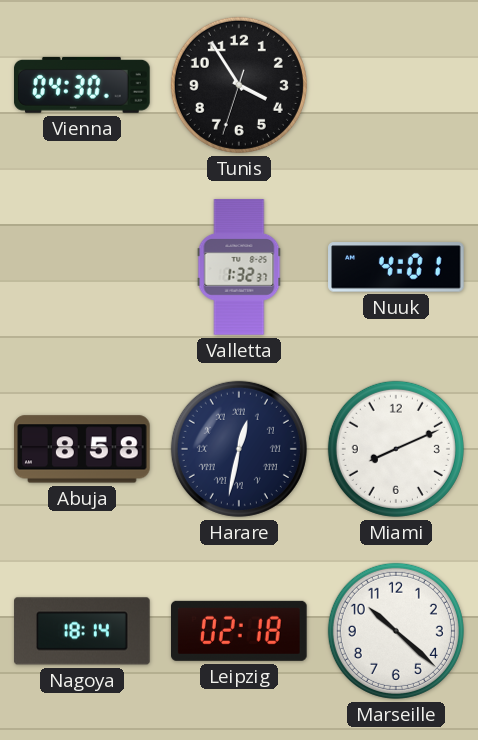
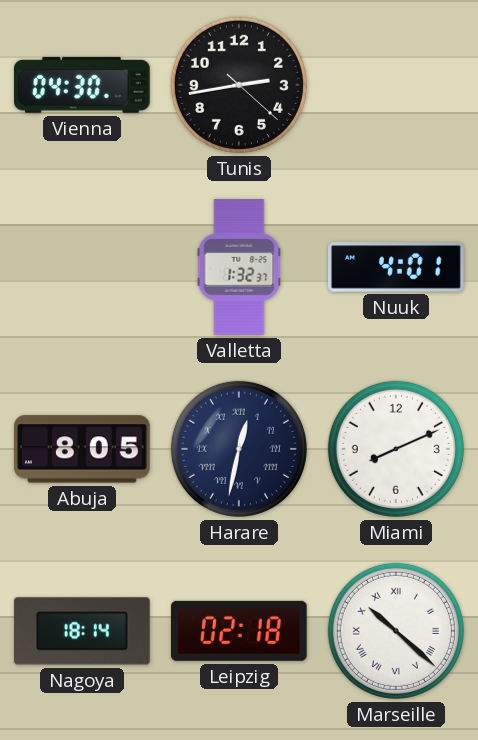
Tunis: 3:54 -> 2:43 (239, 85)
Abuja: 8:58 -> 8:05 (82, 449)
Marseille numerals: Arabic -> Roman (396, 631)
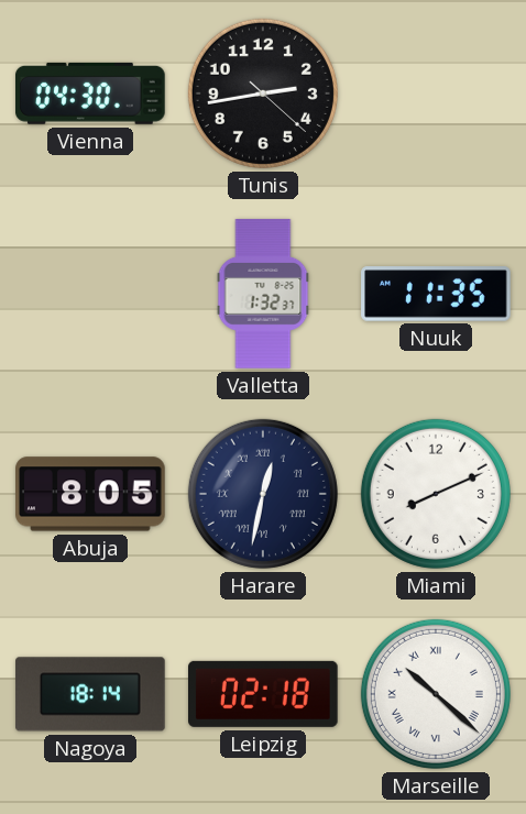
Nuuk: 4:01 -> 11:35 (436, 294)
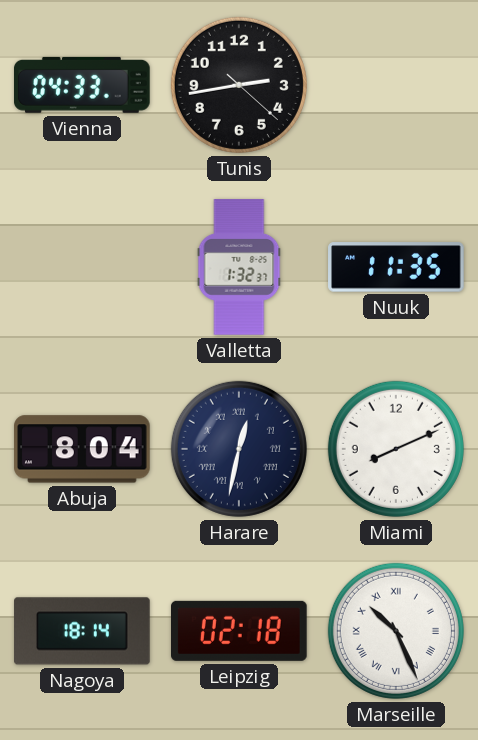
Vienna: 04:30 -> 04:33 (83, 85)
Abuja: 8:05 -> 8:04 (82, 449)
Marseille: 10:22 -> 10:26 (396, 631)
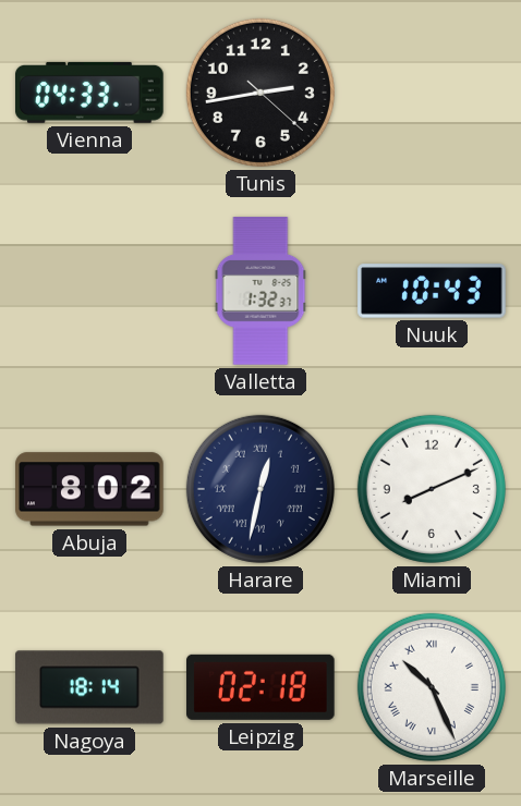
Nuuk: 11:35 -> 10:43 (432, 291)
Abuja: 8:04 -> 8:02 (89, 489)
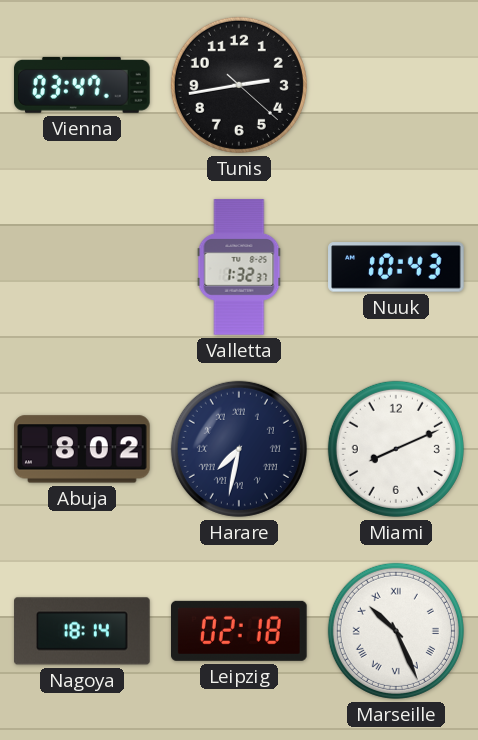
Vienna: 04:33 -> 03:47 (83, 85)
Harare: 12:32 -> 7:32 (239, 449)
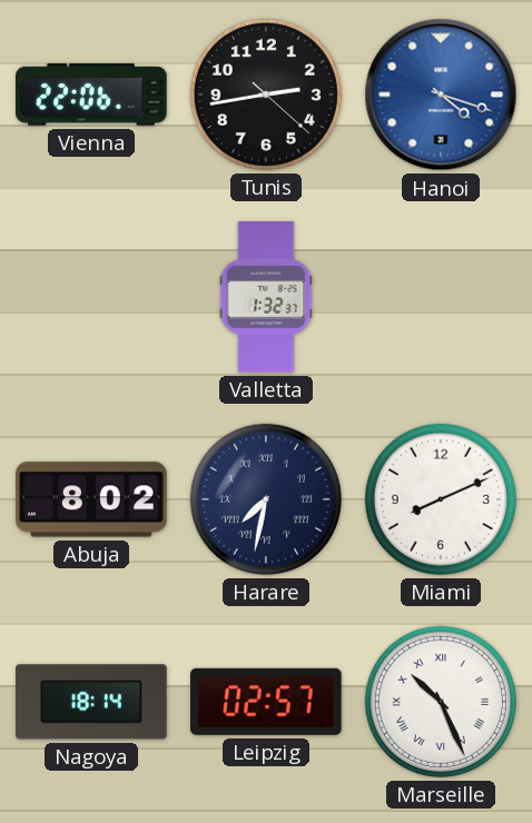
Vienna: 03:47 -> 22:06 (92, 95)
Hanoi: none -> 4:18 (441, 95)
Nuuk: 10:43 -> none (396, 267)
Leipzig: 02:18 -> 02:57 (267, 702)
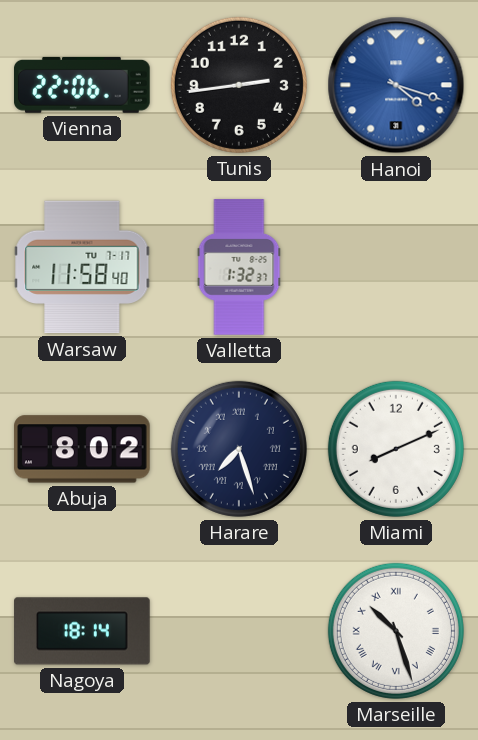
Tunis: 2:43:22 -> 2:43:44 (239, 85)
Warsaw: none -> 11:58 (82, 267)
Harare: 7:32 -> 7:27 (239, 449)
Leipzig: 02:57 -> none (267, 702)
Marseille: 10:26 -> 10:27 (396, 631)
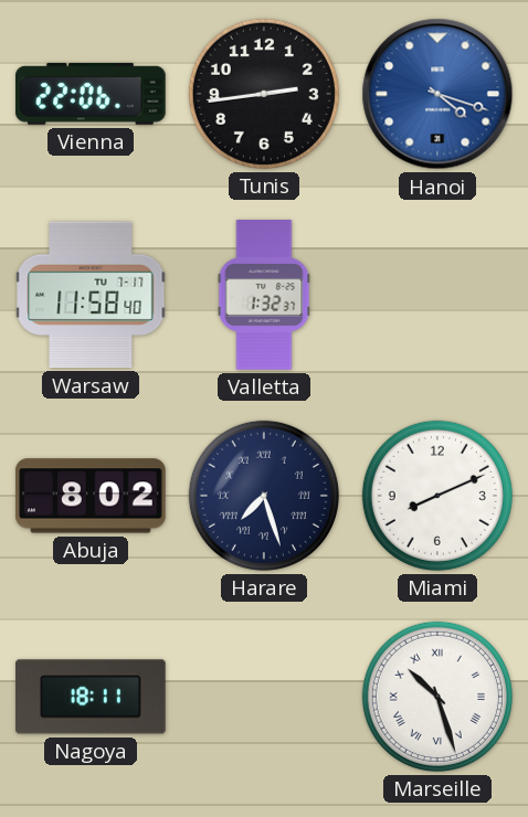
Nagoya: 18:14 -> 18:11 (91, 697)
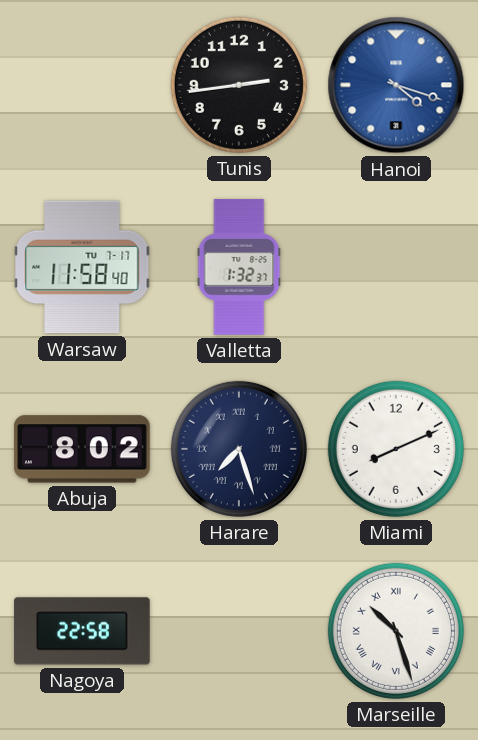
Vienna: 22:06 -> none (92, 94)
Nagoya: 18:11 -> 22:58 (82, 631)
